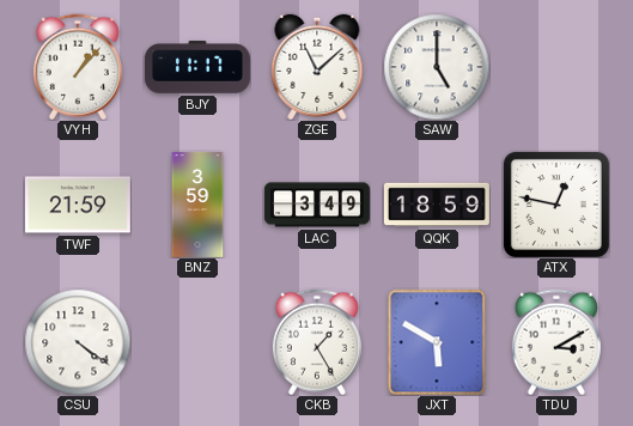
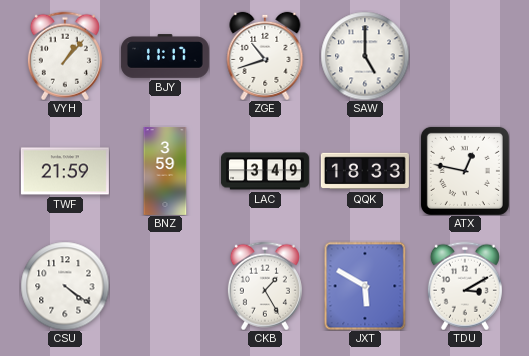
ZGE: 11:08 -> 10:42 (265, 56)
QQK: 18:59 -> 18:33 (365, 171)
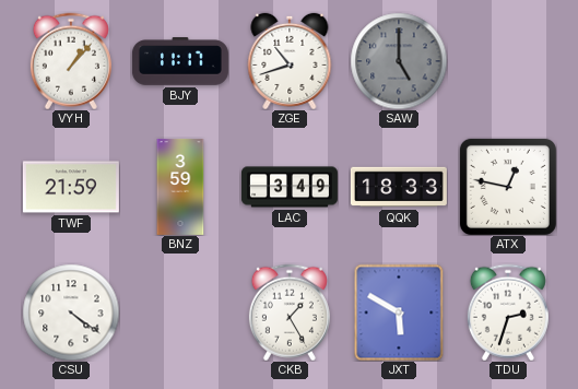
SAW dial: white -> grey (399, 61)
TDU: 3:10 -> 2:33 (508, 313)
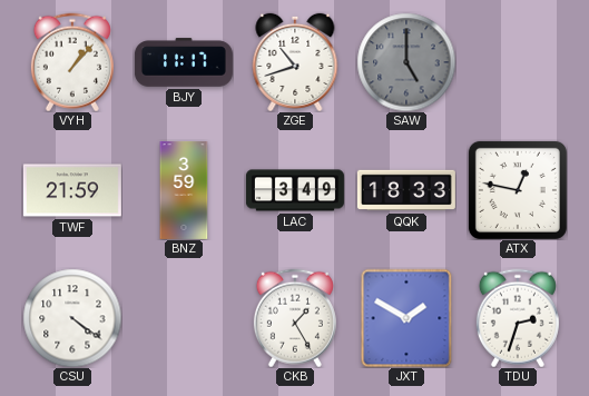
JXT: 5:50 -> 1:50 (406, 318)
